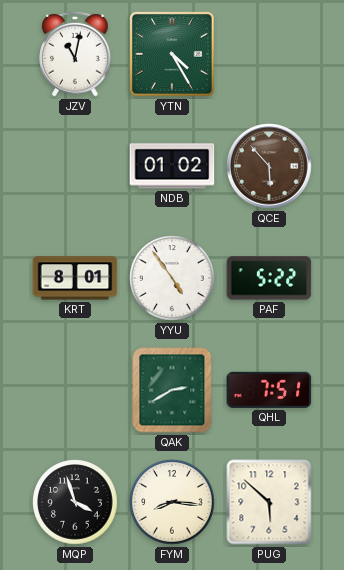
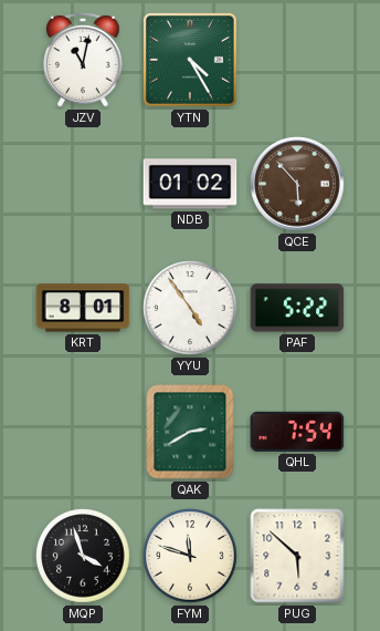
QHL: 7:51 -> 7:54 (297, 432)
FYM: 8:16 -> 11:48 (190, 556)
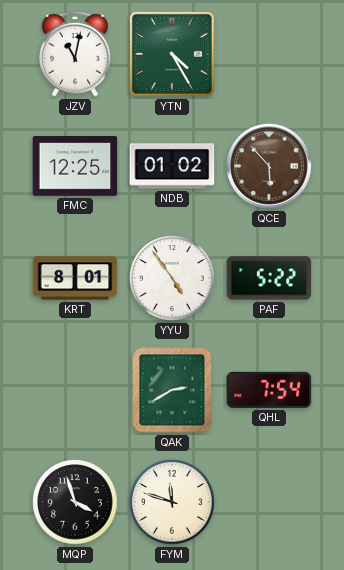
FMC: none -> 12:25 (75, 166)
PUG: 5:52 -> none (297, 556)
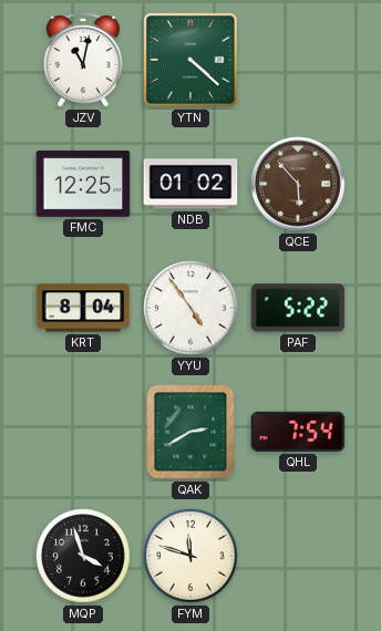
YTN: 4:25 -> 4:22 (190, 60)
KRT: 8:01 -> 8:04 (83, 308)
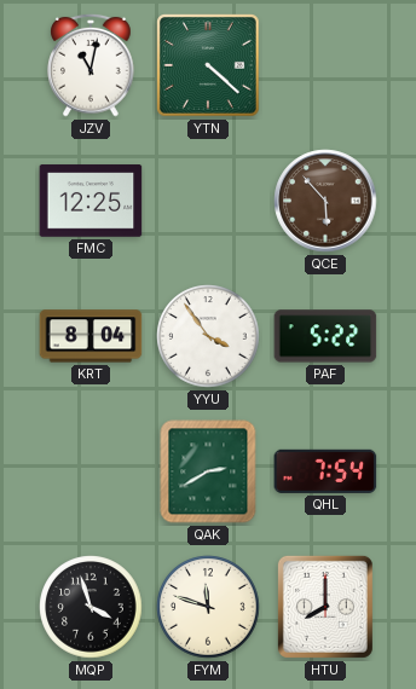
NDB: 01:02 -> none (190, 184)
YYU: 4:54 -> 3:54 (208, 336)
HTU: none -> 8:00 (325, 607)
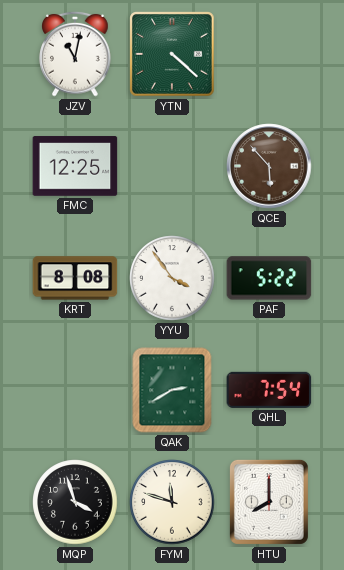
KRT: 8:04 -> 8:08 (75, 278)
